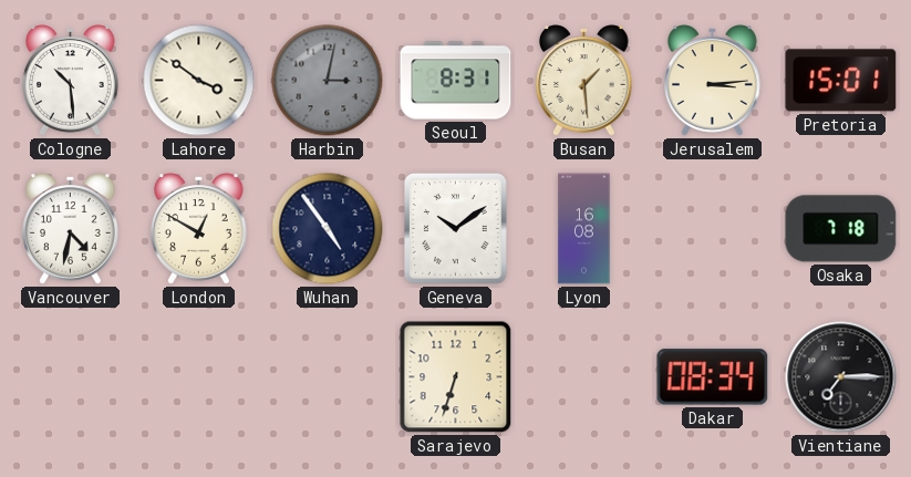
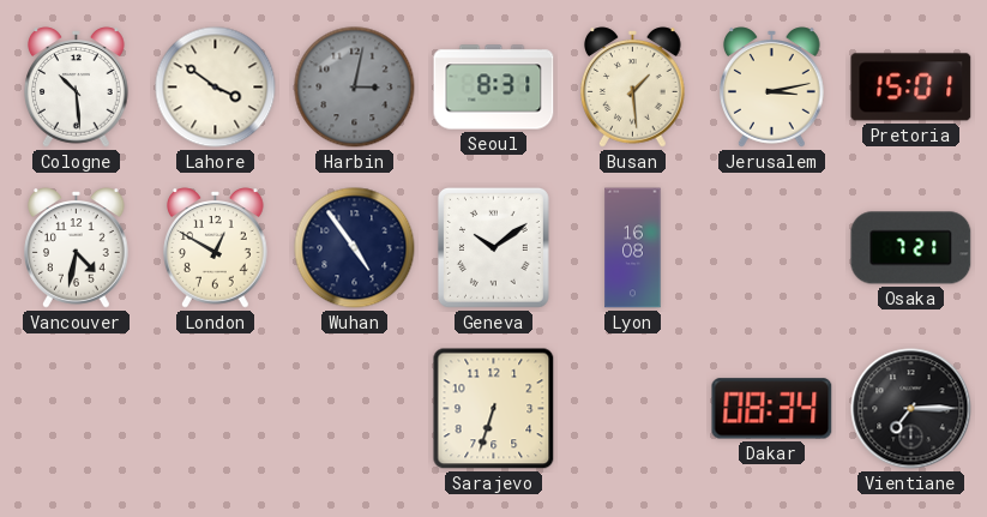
Jerusalem: 3:14 -> 3:13 (772, 88)
Osaka: 7:18 -> 7:21 (911, 248)
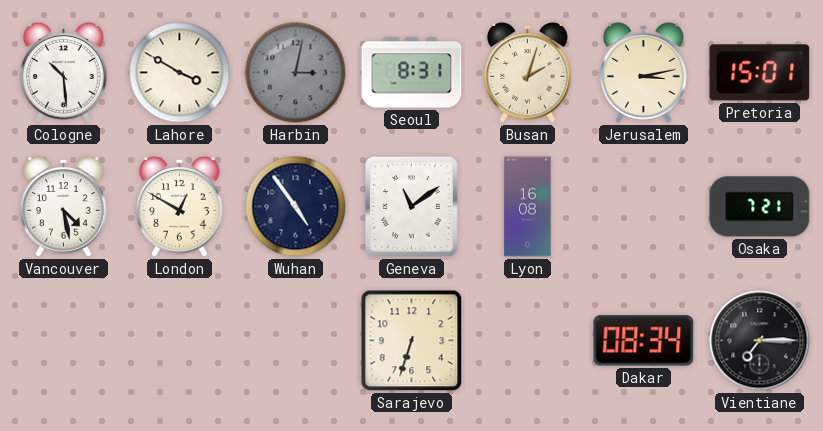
Lahore: 3:51 -> 3:50 (180, 73)
Busan: 1:29 -> 2:03 (528, 73)
Vancouver: 4:32 -> 4:28 (64, 207)
Geneva: 10:09 -> 11:09 (411, 206)
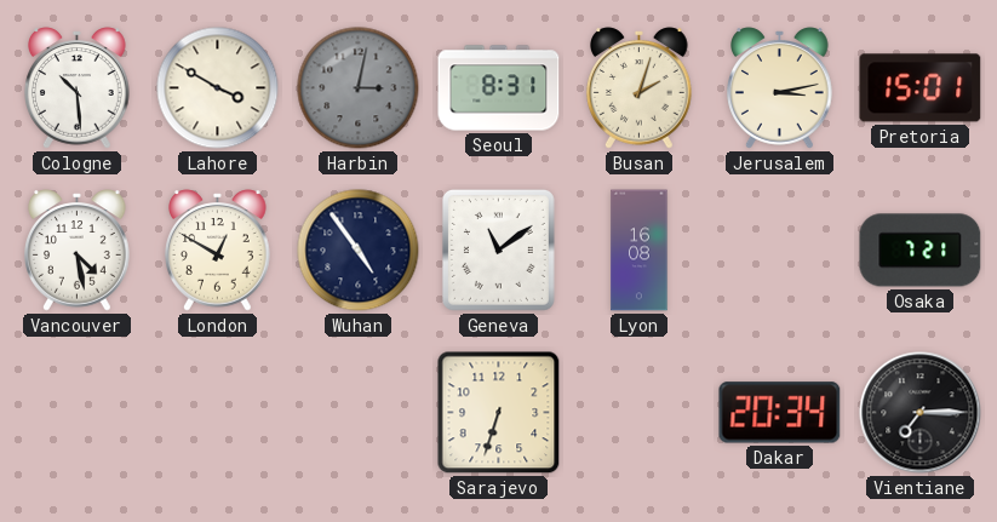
Dakar: 08:34 -> 20:34 (780, 413)
